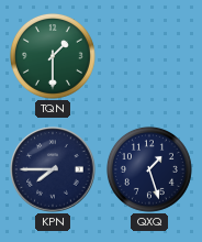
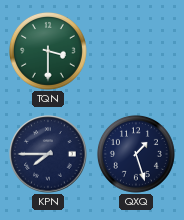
TQN: 1:30 -> 3:30 (48, 51)
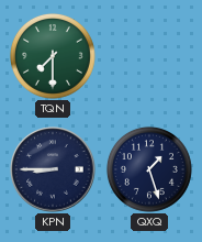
TQN: 3:30 -> 7:30 (53, 56)
KPN: 7:45 -> 8:45 (53, 169)
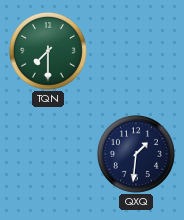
KPN: 8:45 -> none (53, 169)
QXQ: 1:27 -> 1:31 (136, 154)
